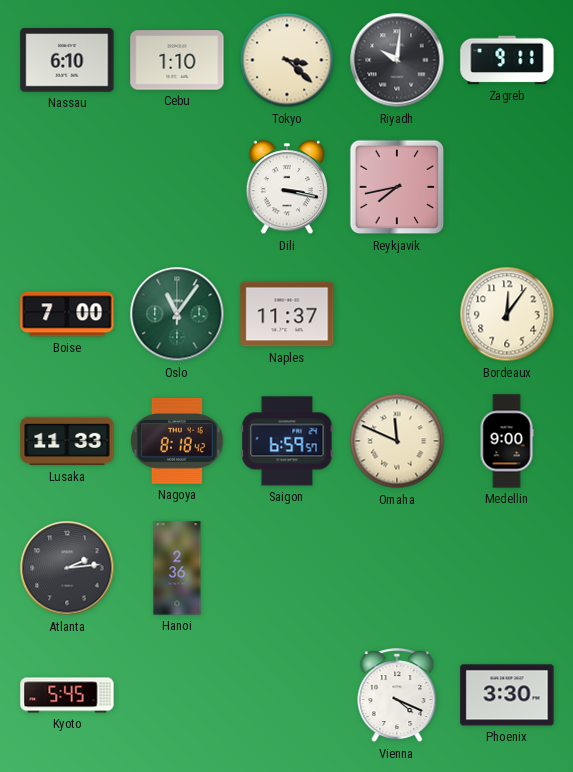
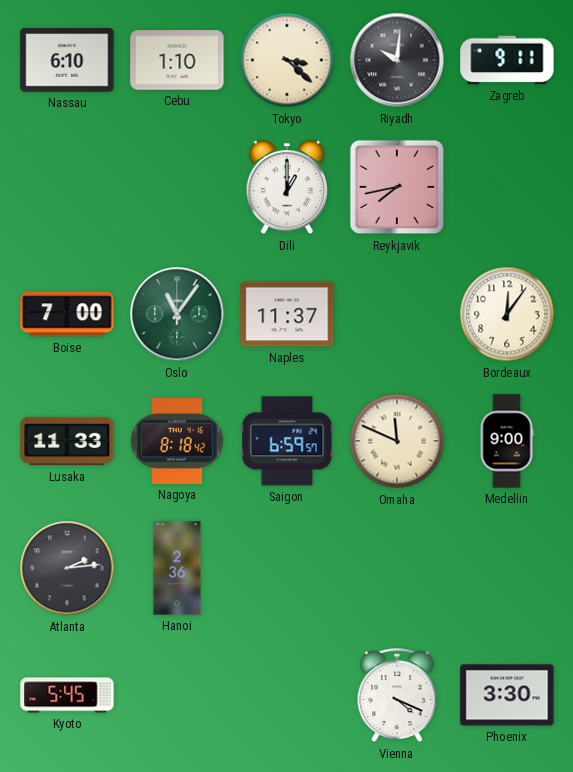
Dili: 3:17 -> 1:00 (287, 188)
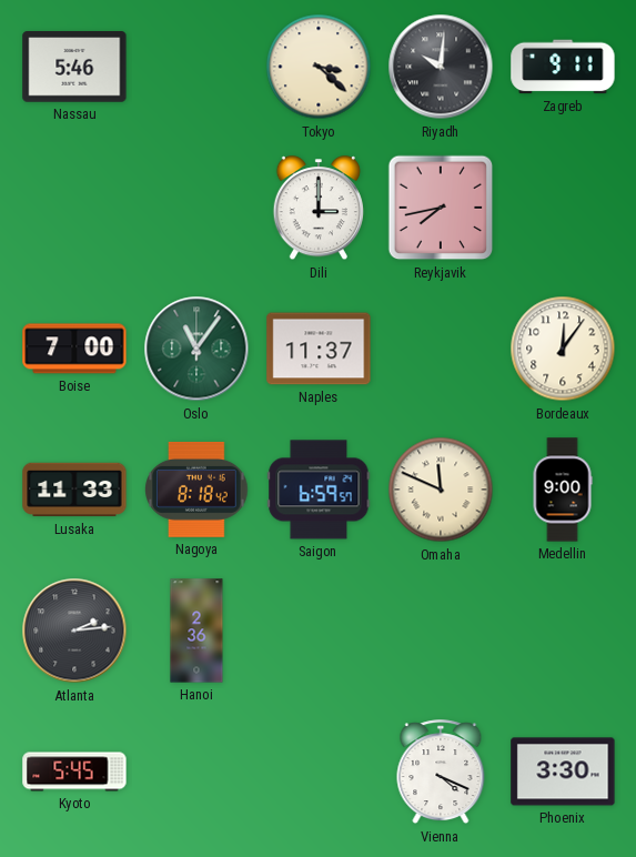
Nassau: 6:10 -> 5:46 (74, 68)
Cebu: 1:10 -> none (177, 60)
Dili: 1:00 -> 3:00 (319, 209)
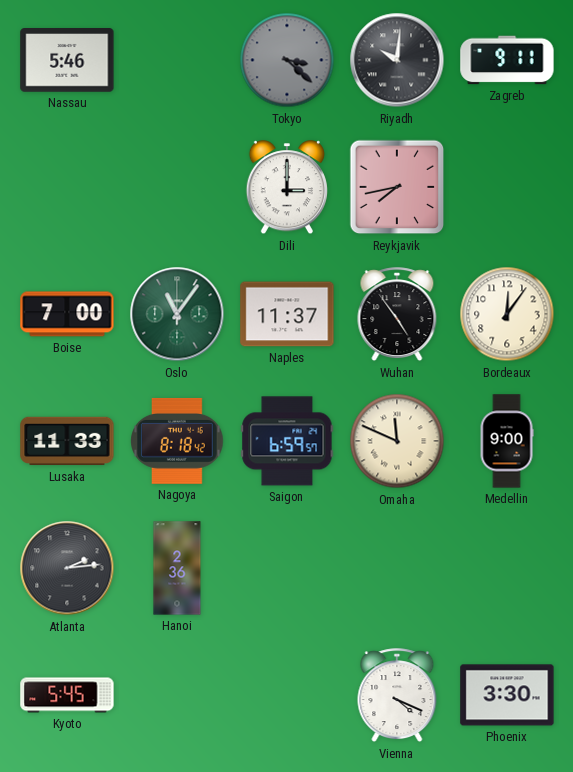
Tokyo dial: cream -> grey (287, 60)
Wuhan: none -> 4:54 (397, 315)
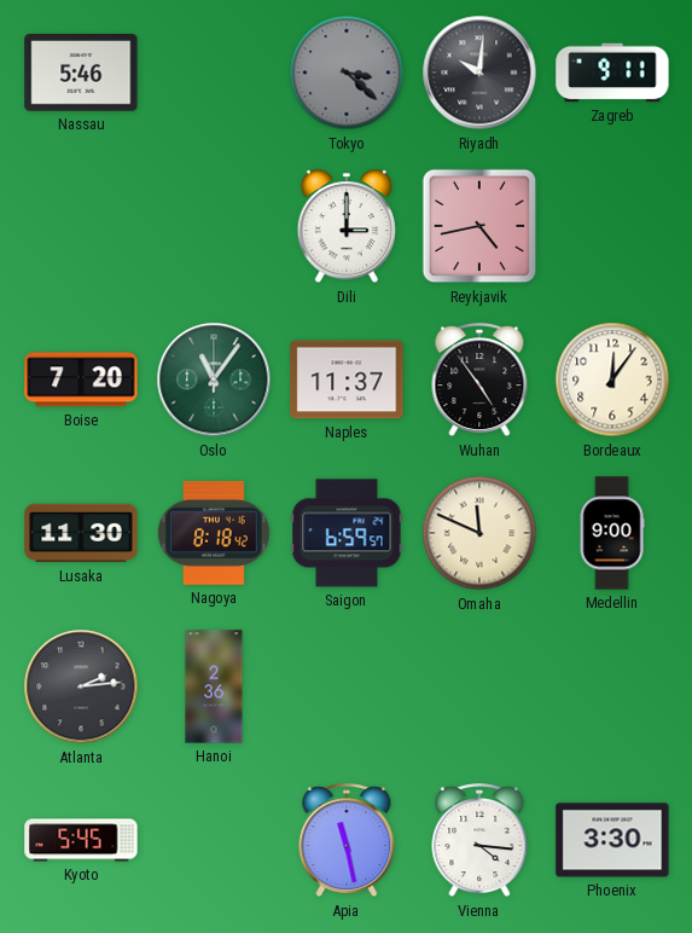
Reykjavik: 7:43 -> 4:43 (479, 226)
Boise: 7:00 -> 7:20 (81, 379)
Lusaka: 11:33 -> 11:30 (81, 533)
Apia: none -> 11:28 (347, 841)
Vienna: 4:19 -> 4:16 (479, 841)
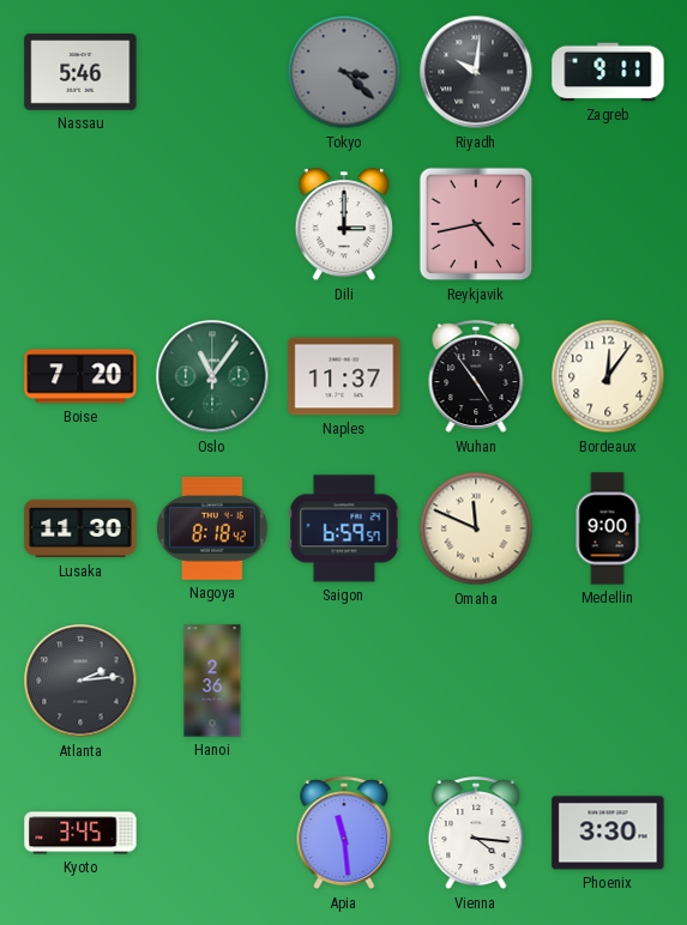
Kyoto: 5:45 -> 3:45 (80, 833)
Apia: 11:28 -> 11:29 (344, 834)
